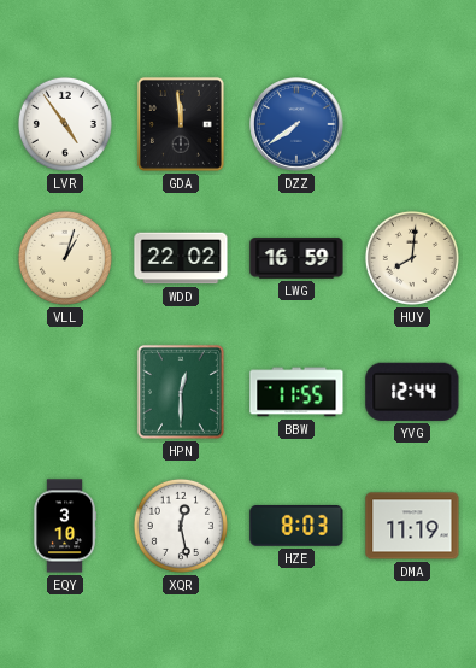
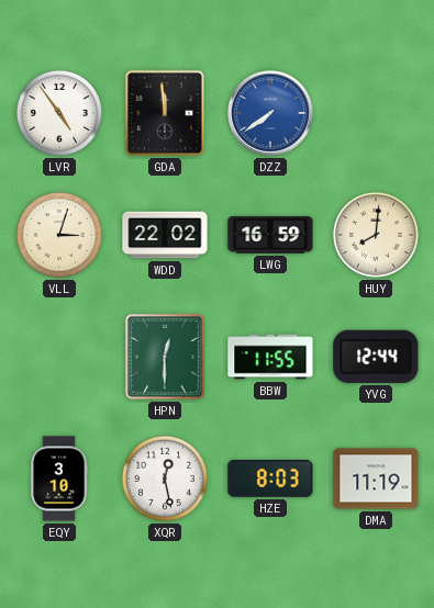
VLL: 1:03 -> 3:03 (59, 235)
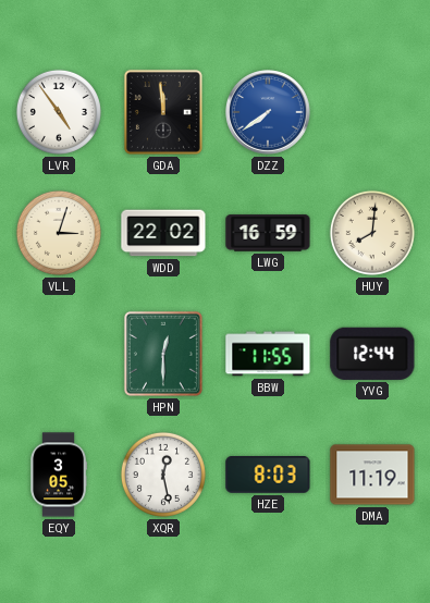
EQY: 3:10 -> 3:05 (58, 475)
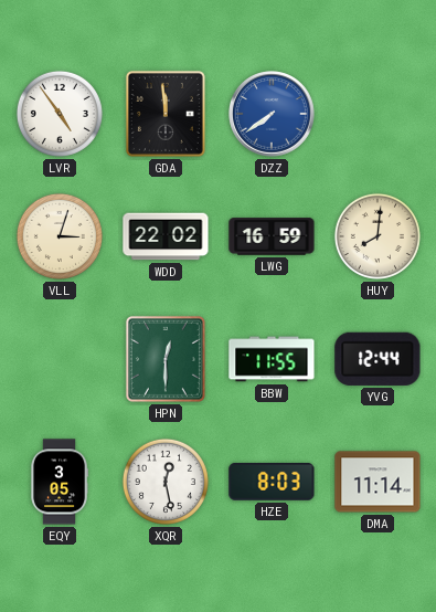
DMA: 11:19 -> 11:14 (377, 482)
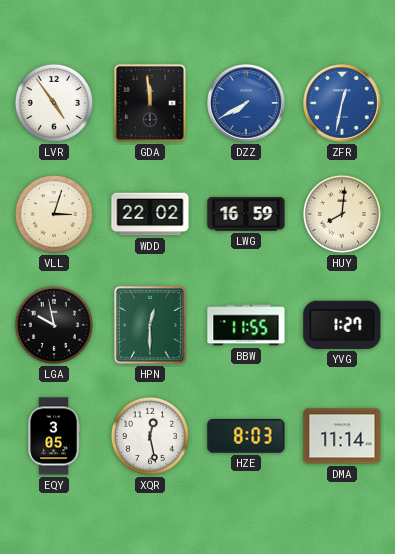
DZZ: 7:39 -> 7:40 (246, 103)
ZFR: none -> 12:32 (342, 103)
LGA: none -> 9:58 (54, 325)
YVG: 12:44 -> 1:27 (342, 325)
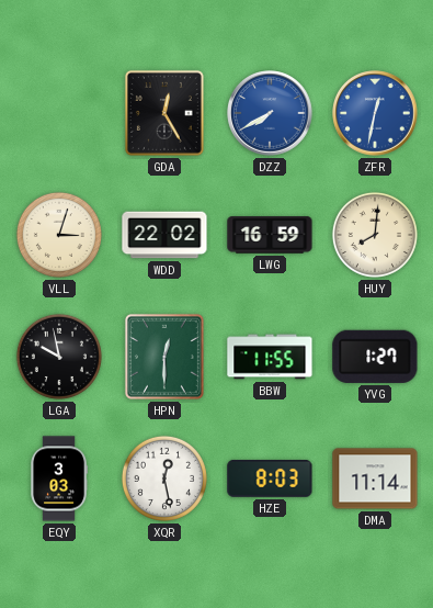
LVR: 4:54 -> none (54, 103)
GDA: 11:59 -> 12:25 (164, 113)
EQY: 3:05 -> 3:03 (58, 478)
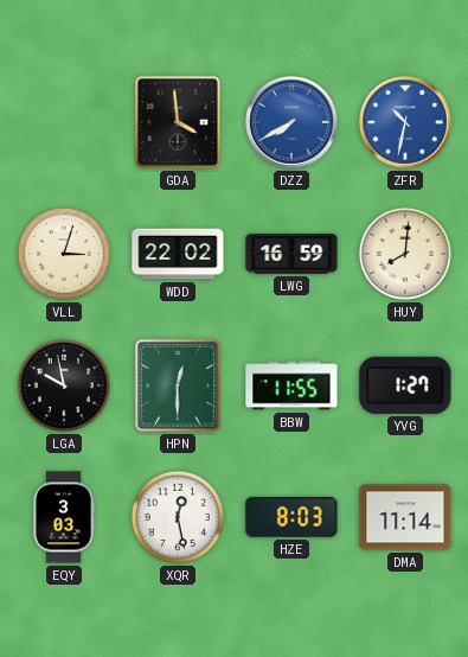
GDA: 12:25 -> 3:59 (178, 122)
ZFR: 12:32 -> 10:32 (405, 122)
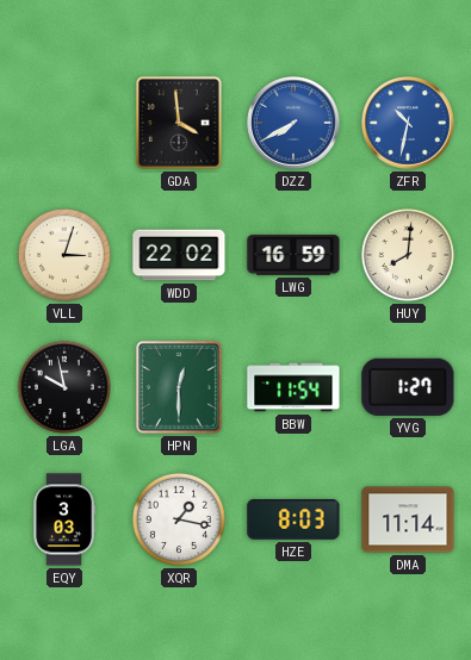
BBW: 11:55 -> 11:54 (293, 387)
XQR: 12:28 -> 1:17 (179, 519)
